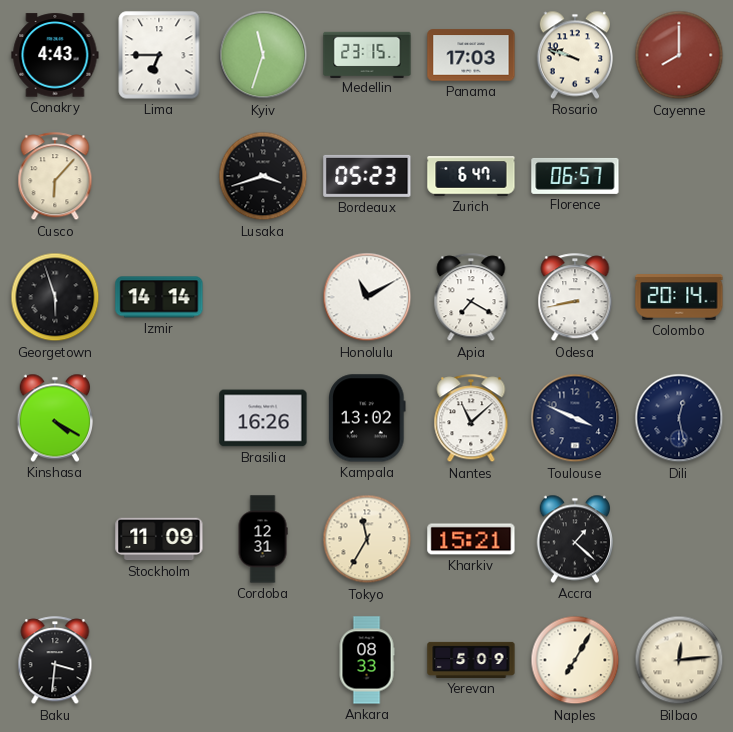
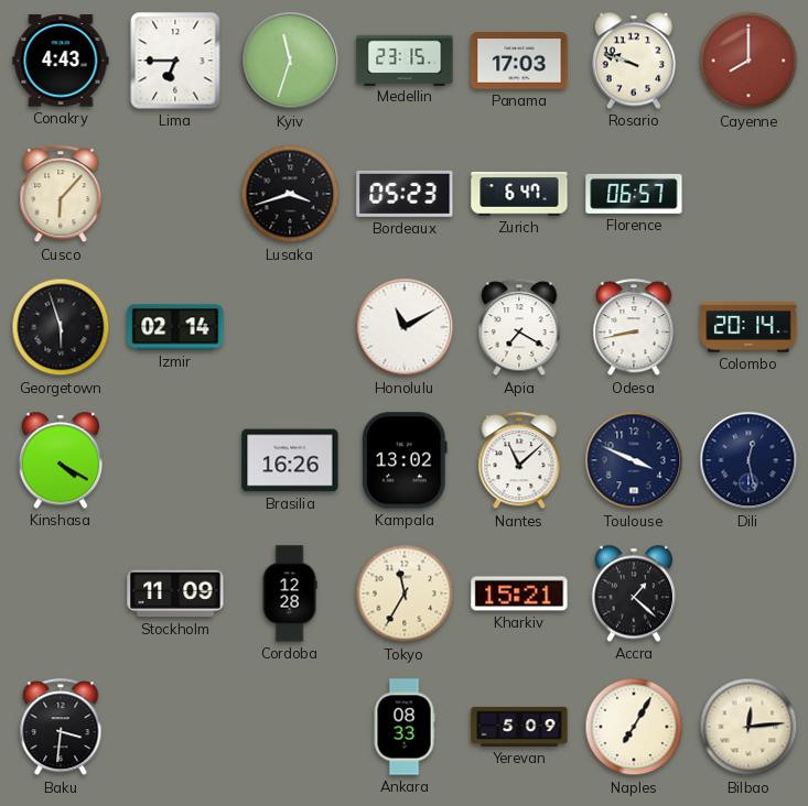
Izmir: 14:14 -> 02:14 (175, 327)
Cordoba: 12:31 -> 12:28 (290, 593)
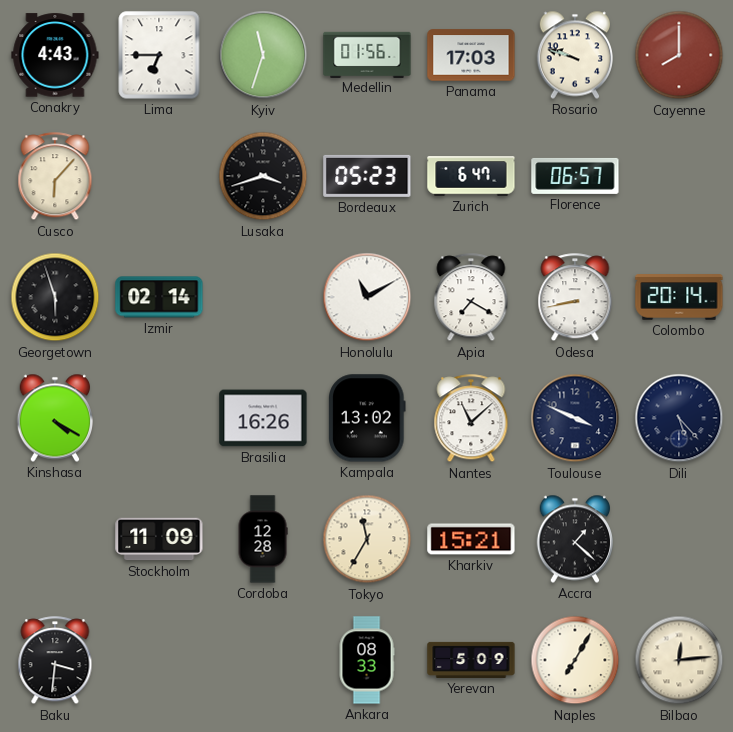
Medellin: 23:15 -> 01:56 (367, 54)
Dili: 12:28 -> 5:23 (679, 418)
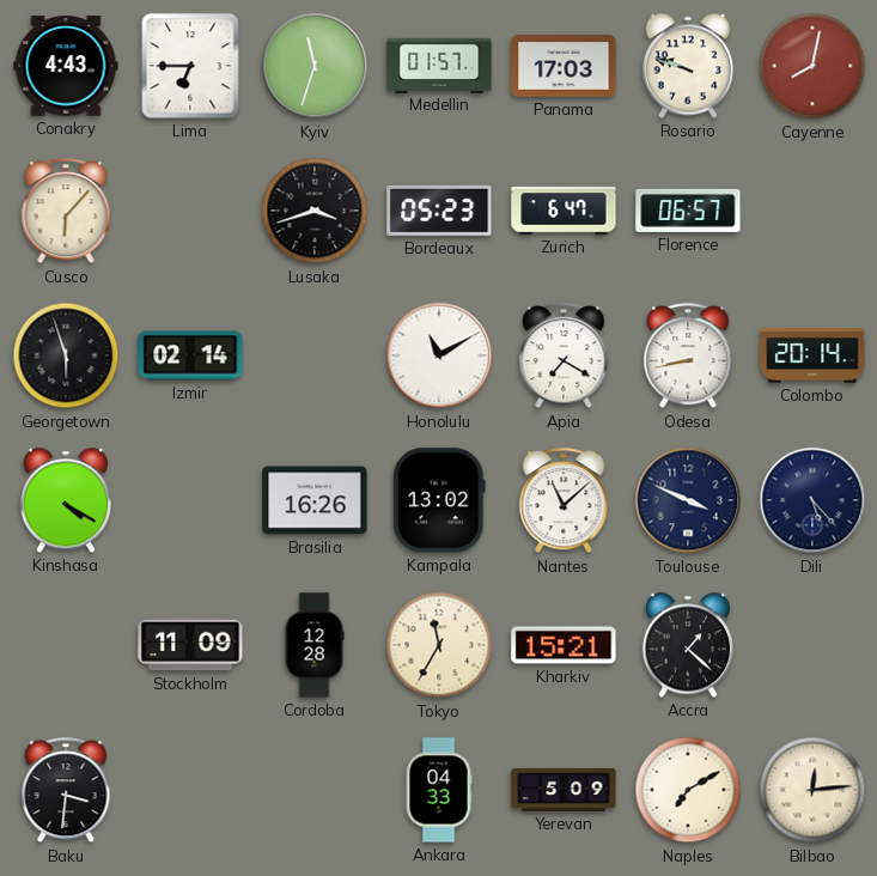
Medellin: 01:56 -> 01:57 (439, 65)
Cayenne: 8:00 -> 8:02 (812, 66)
Ankara: 08:33 -> 04:33 (439, 790)
Naples: 7:05 -> 7:10 (688, 790)
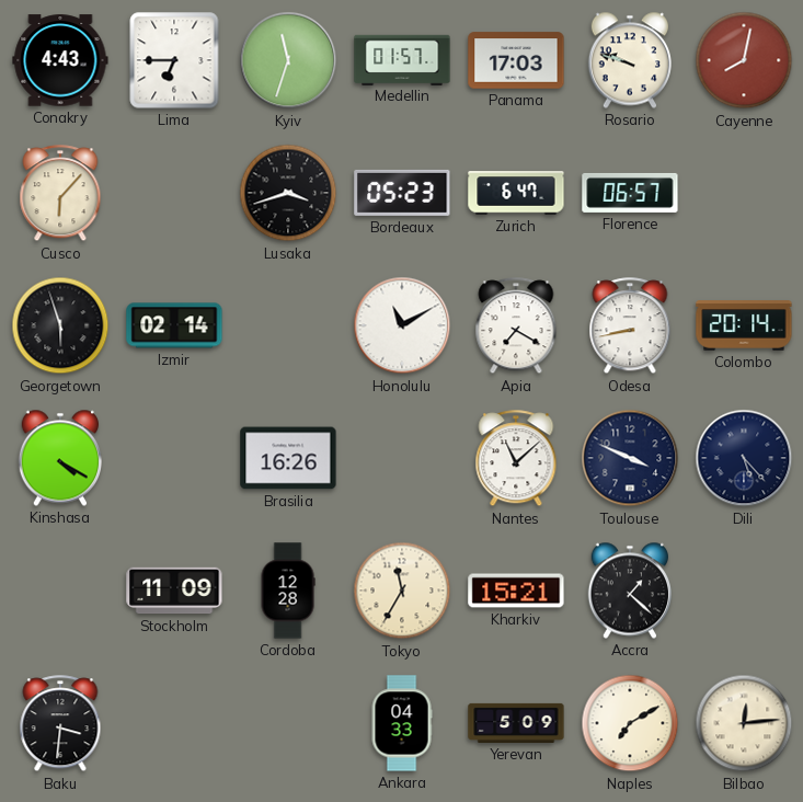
Kampala: 13:02 -> none (440, 500)
